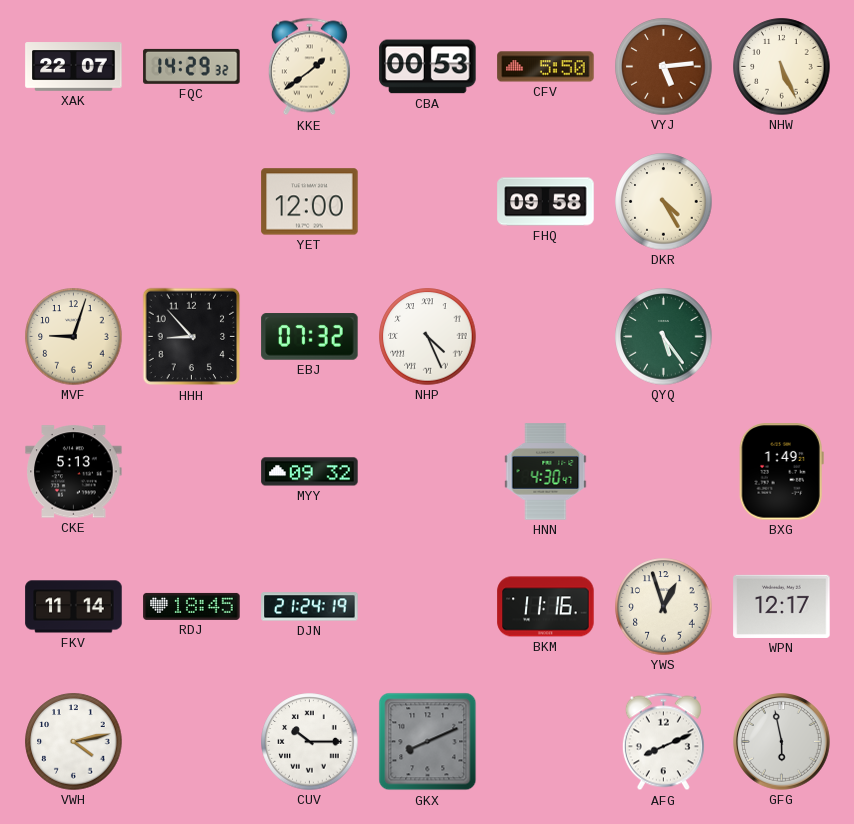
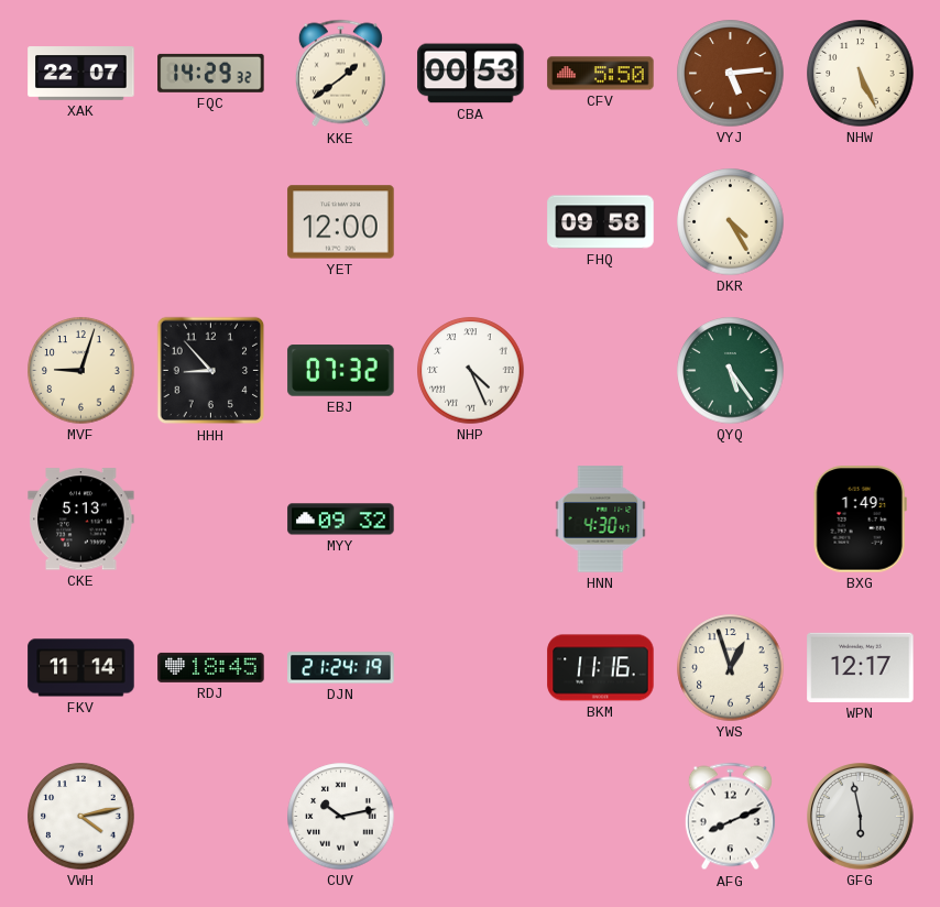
CUV: 10:15 -> 10:13 (341, 817)
GKX: 8:11 -> none (428, 742)
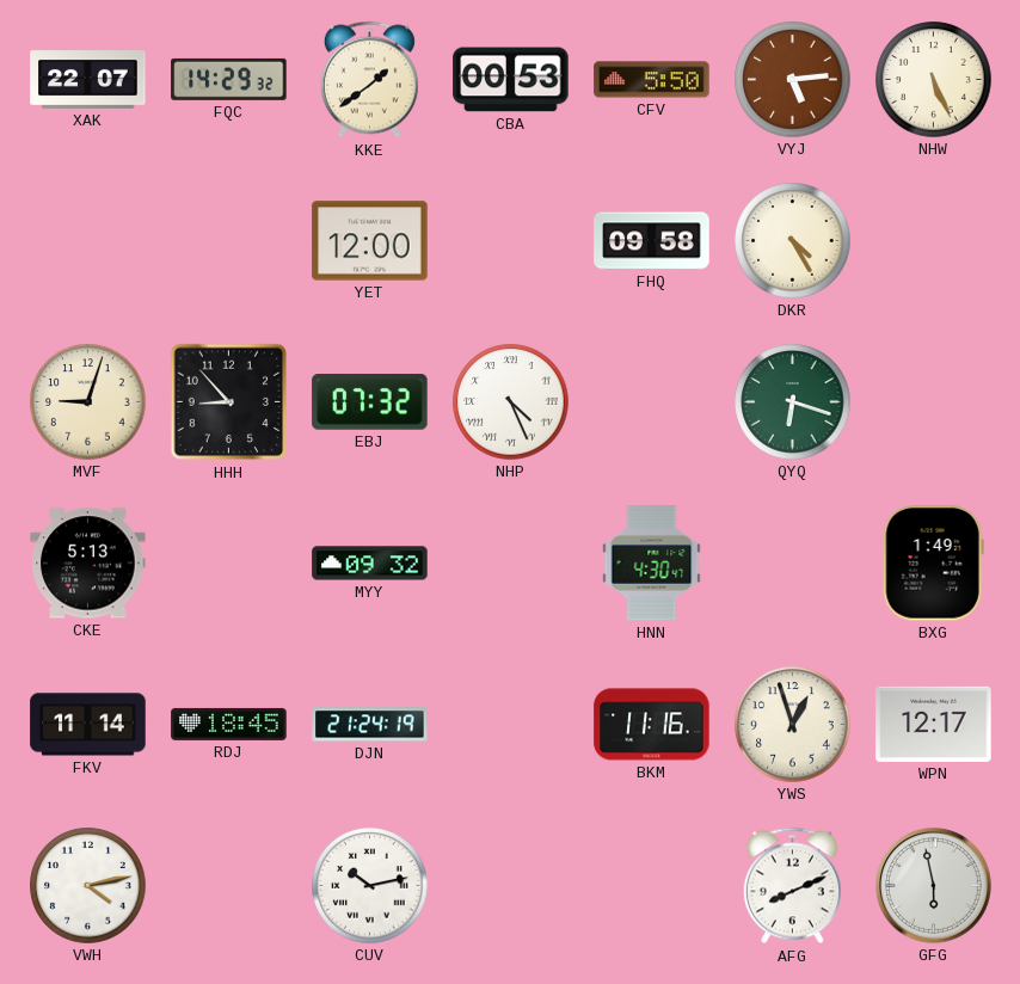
QYQ: 5:24 -> 6:18 (793, 402)
